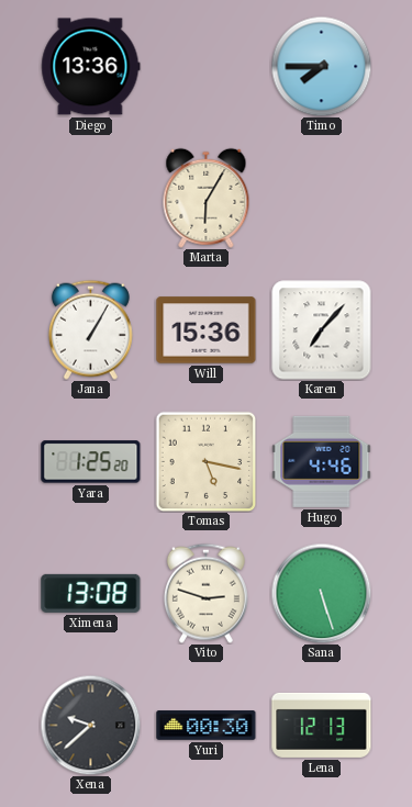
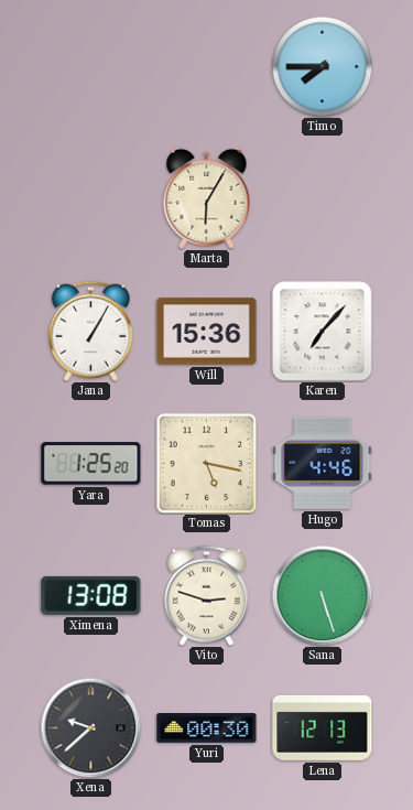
Diego: 13:36 -> none (91, 67)
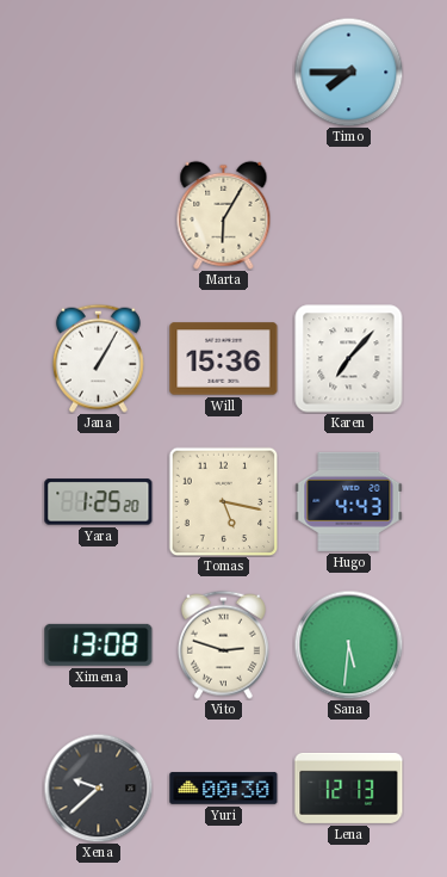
Hugo: 4:46 -> 4:43 (349, 501)
Sana: 5:27 -> 5:31 (348, 644)
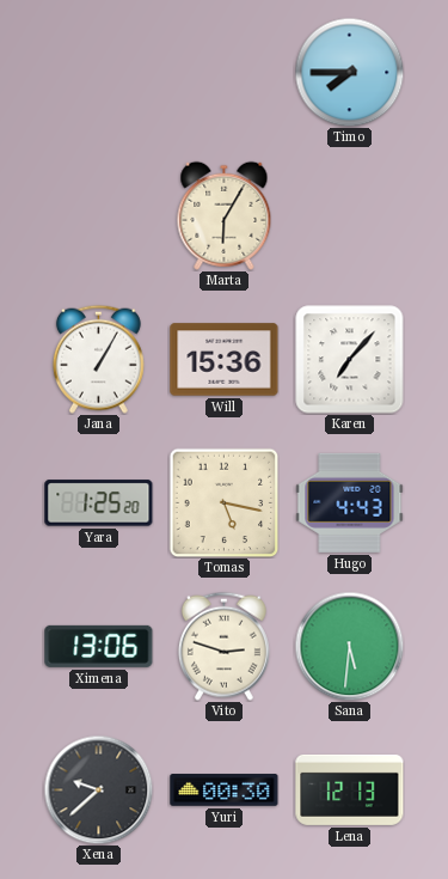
Ximena: 13:08 -> 13:06 (99, 646)
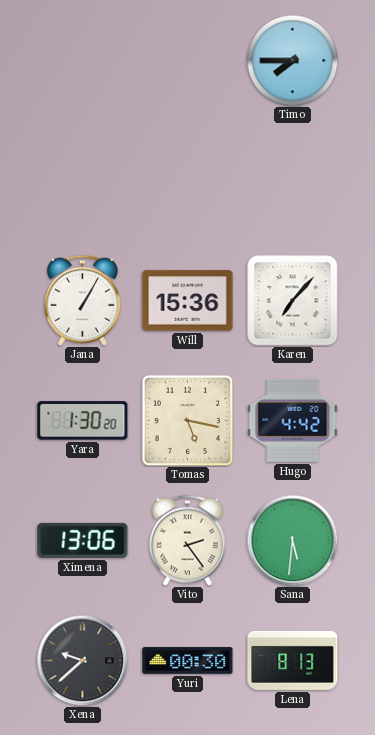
Marta: 6:05 -> none (225, 215)
Yara: 1:25 -> 1:30 (83, 421)
Hugo: 4:43 -> 4:42 (293, 420)
Vito: 2:48 -> 2:24 (187, 540)
Lena: 12:13 -> 8:13 (293, 660)
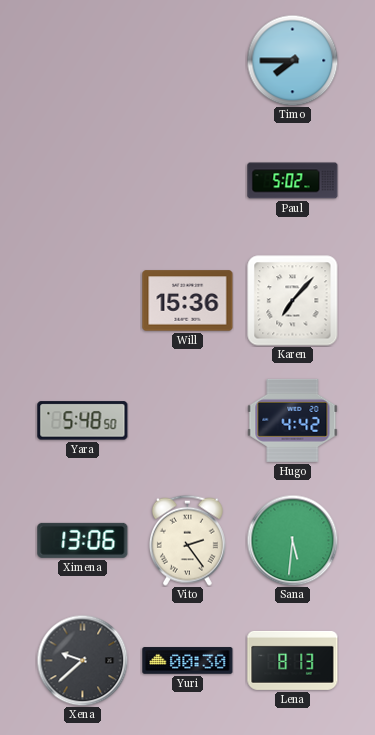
Paul: none -> 5:02 (293, 181)
Jana: 1:05 -> none (82, 300)
Yara: 1:30 -> 5:48 (83, 421)
Tomas: 5:17 -> none (187, 420)
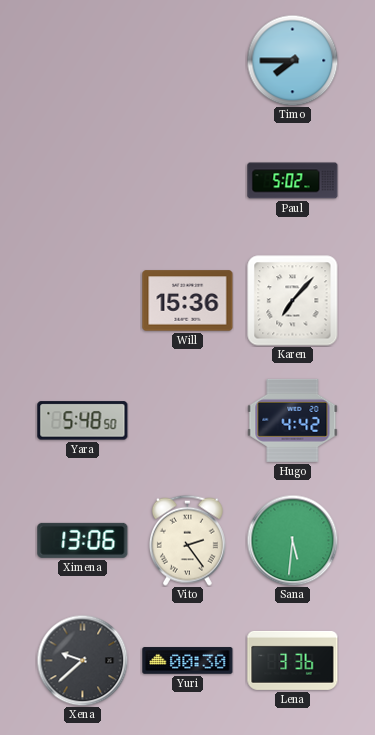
Lena: 8:13 -> 3:36 (293, 660)
